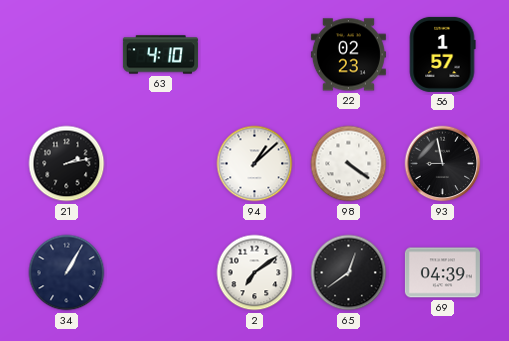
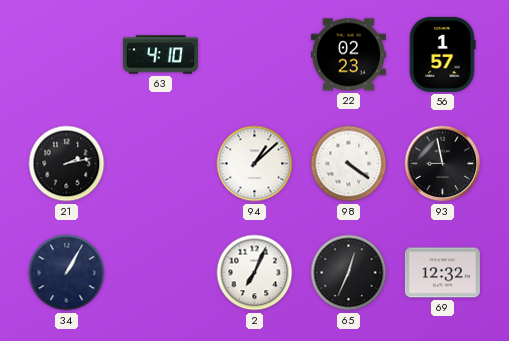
2: 7:09 -> 7:04 (255, 273)
65: 12:39 -> 12:34 (349, 273)
69: 04:39 -> 12:32 (442, 273)
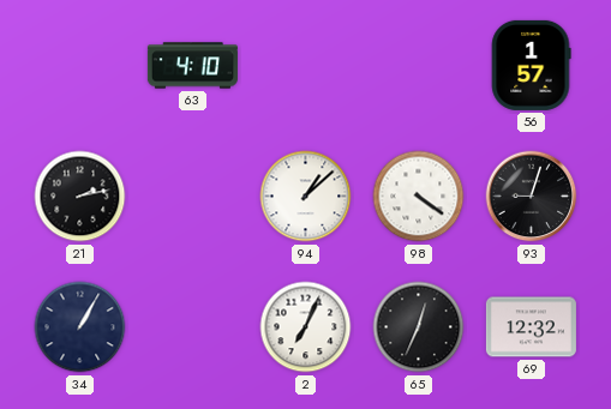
22: 02:23 -> none (348, 55)
93: 8:58 -> 9:03 (532, 197)
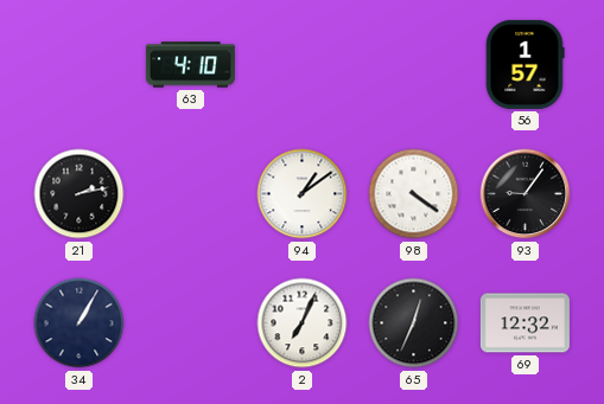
94: 1:08 -> 1:09 (303, 194)
93: 9:03 -> 9:06 (526, 194)
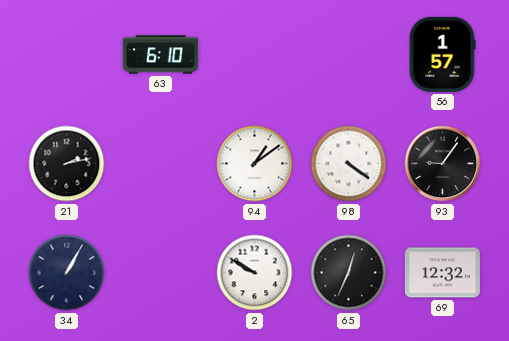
63: 4:10 -> 6:10 (160, 55)
2: 7:04 -> 9:50 (255, 273)
